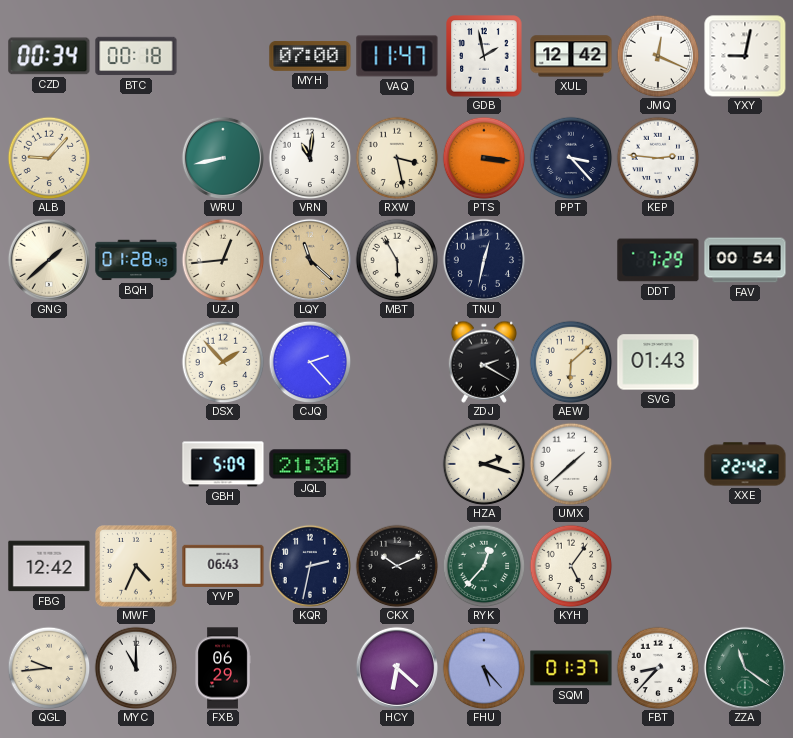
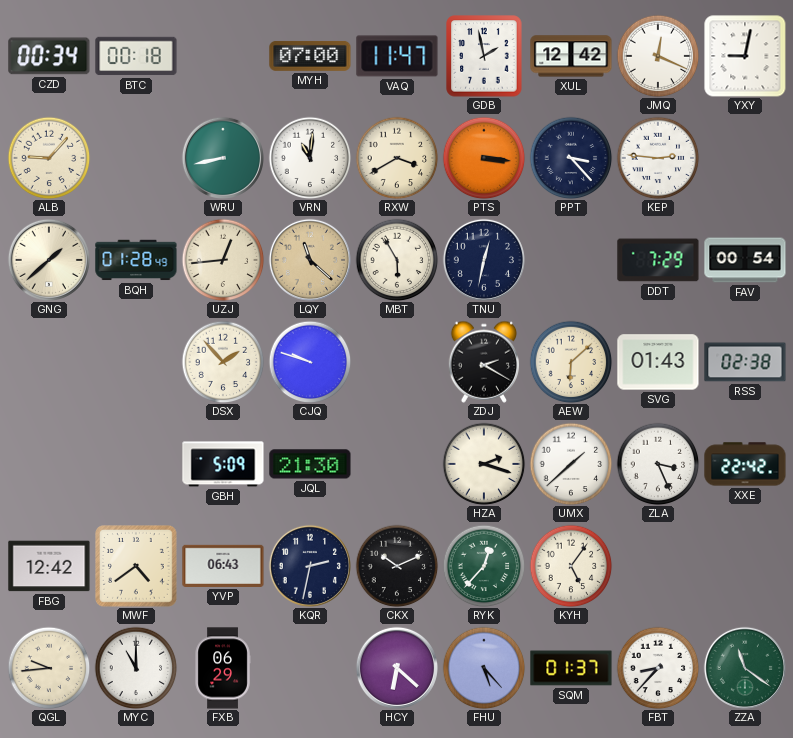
RXW: 3:28 -> 3:40 (397, 158)
CJQ: 2:23 -> 9:48 (310, 362)
RSS: none -> 02:38 (745, 362)
ZLA: none -> 3:26 (658, 464)
MWF: 4:34 -> 4:39 (137, 567)
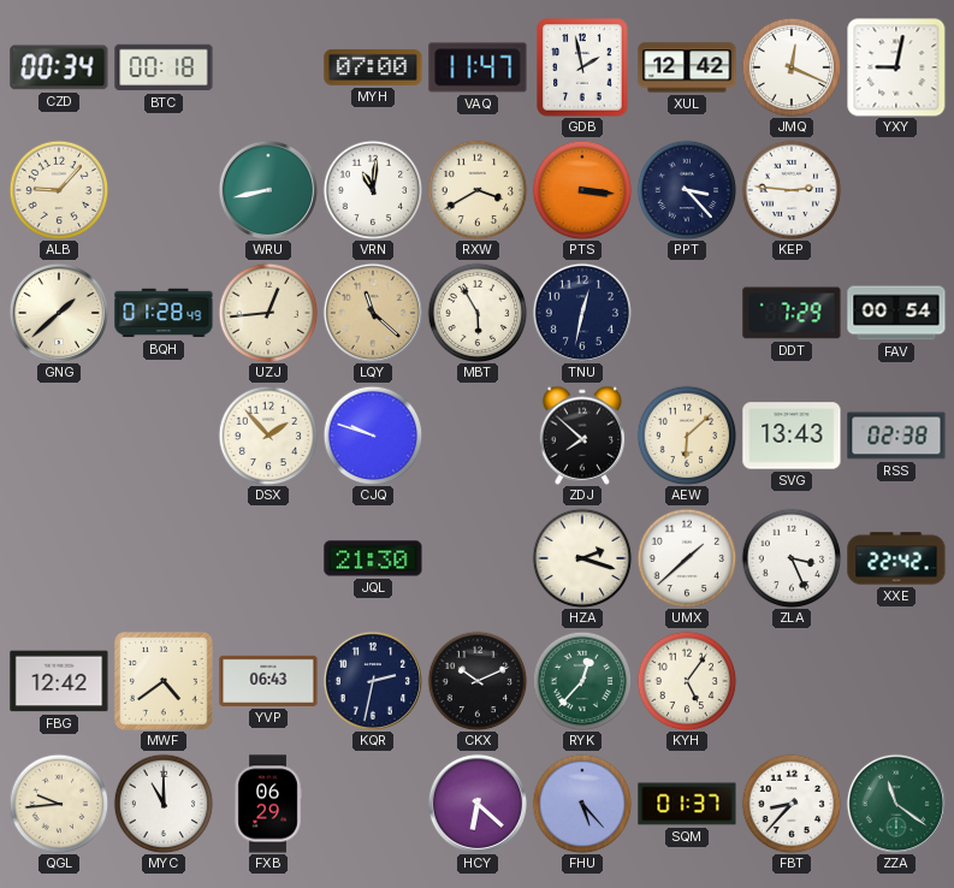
ZDJ: 2:20 -> 7:52 (582, 436)
SVG: 01:43 -> 13:43 (792, 436)
GBH: 5:09 -> none (223, 464)
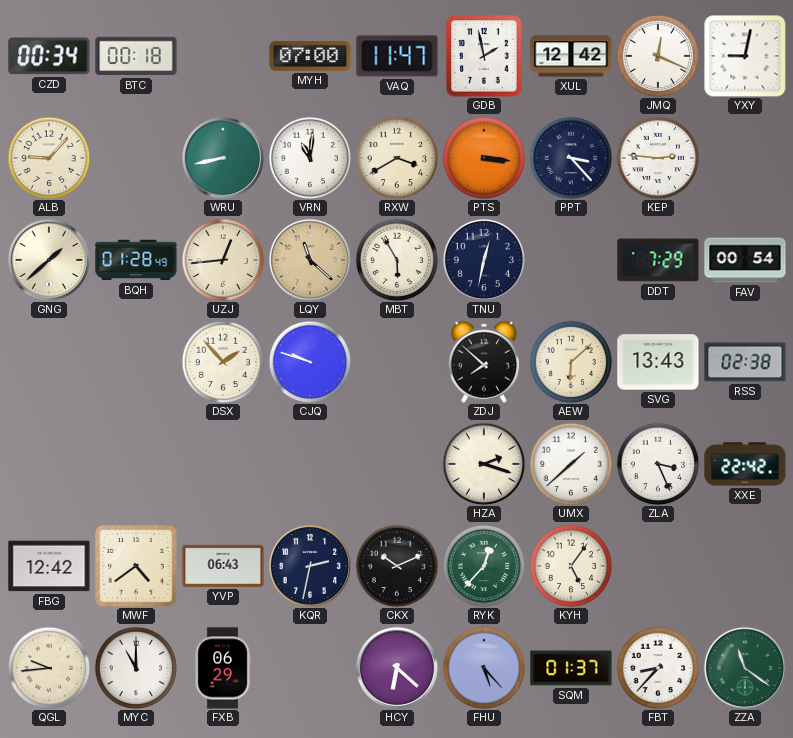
JQL: 21:30 -> none (373, 558)
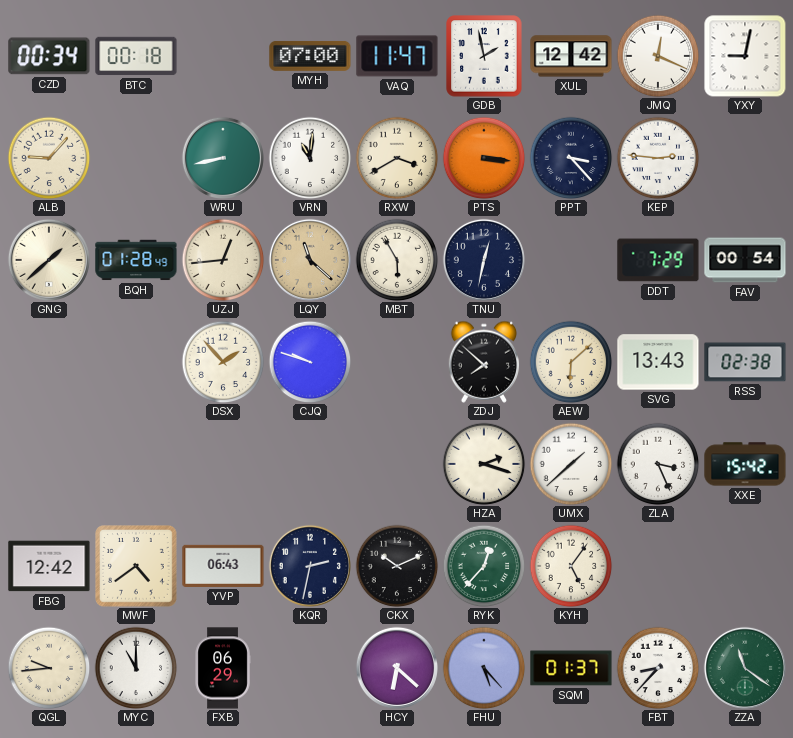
XXE: 22:42 -> 15:42 (745, 464)
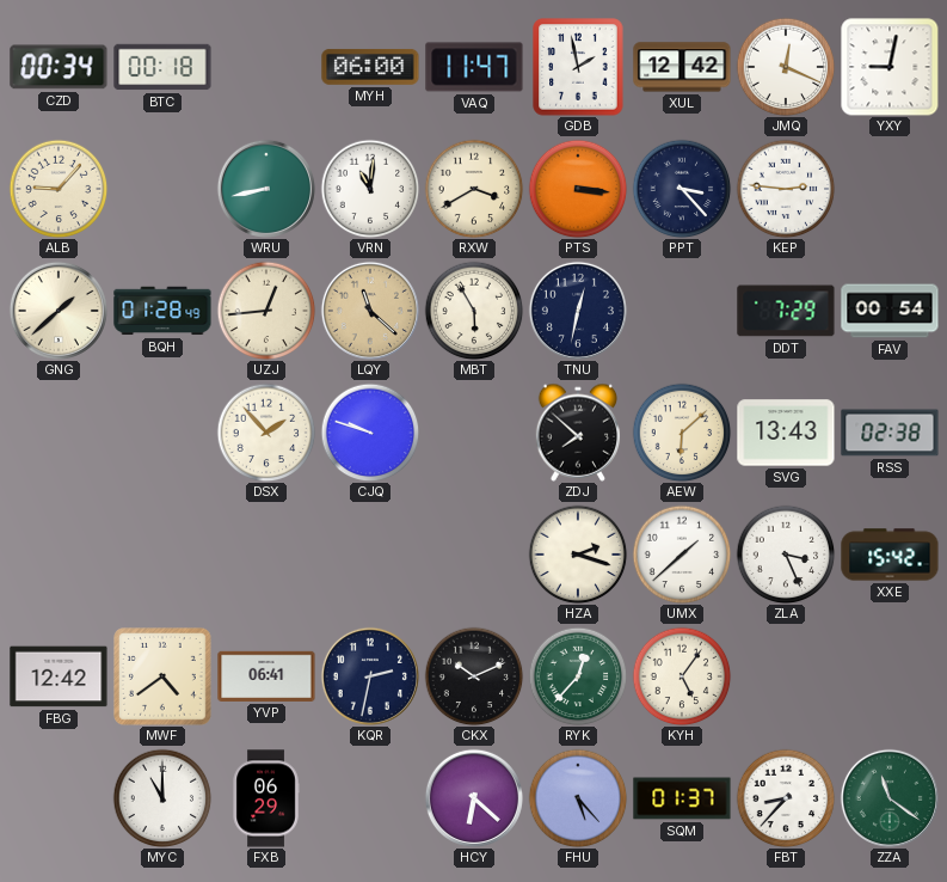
MYH: 07:00 -> 06:00 (370, 67)
YVP: 06:43 -> 06:41 (266, 676)
QGL: 9:44 -> none (49, 668)
